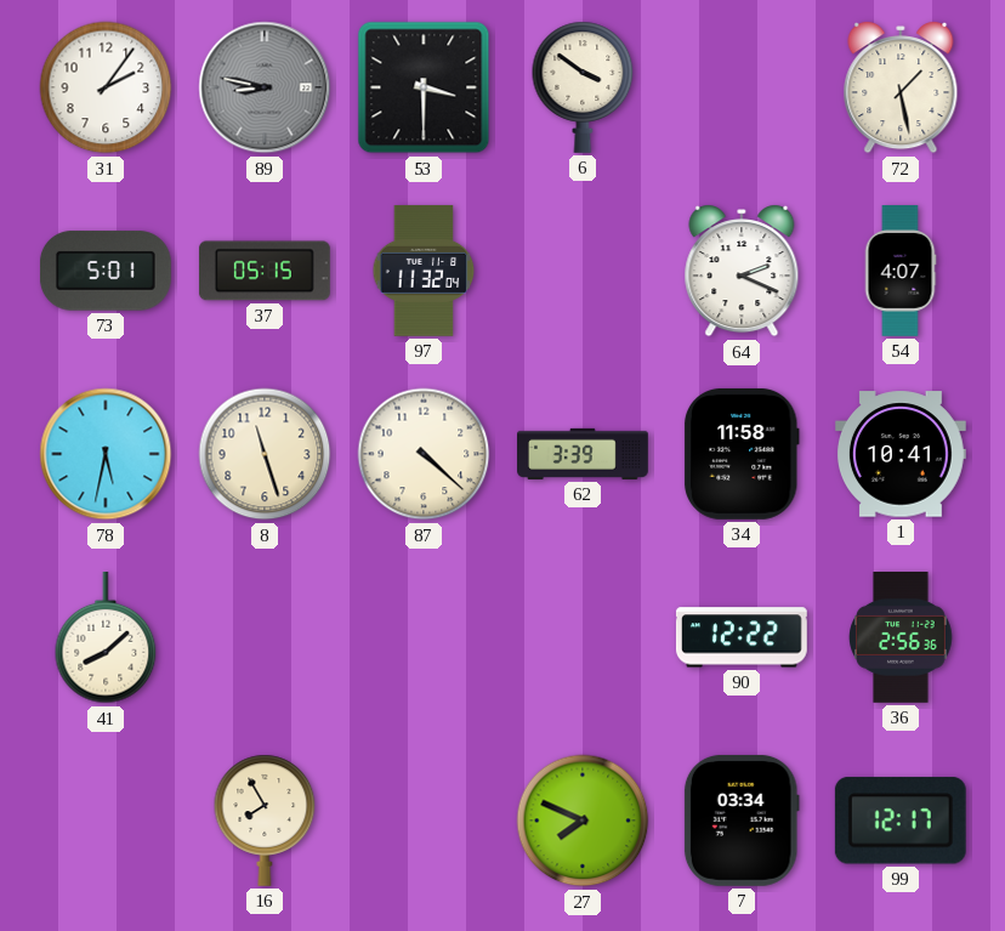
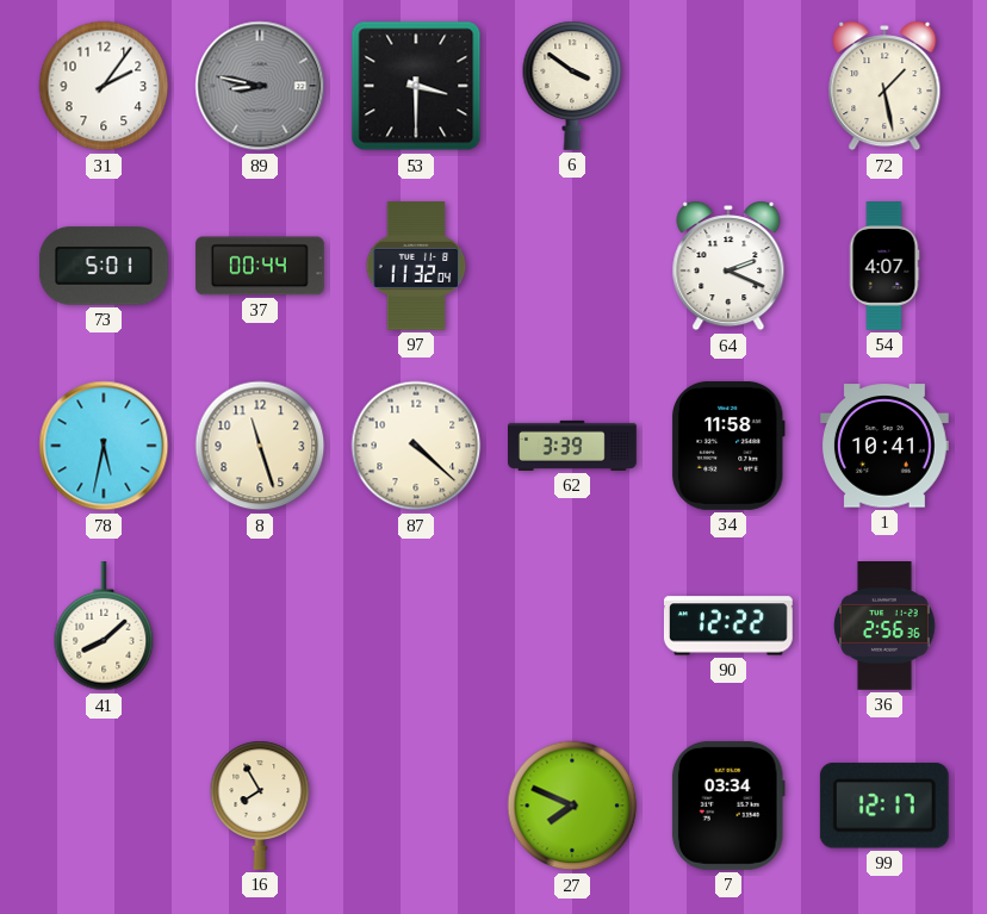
37: 05:15 -> 00:44 (260, 266)
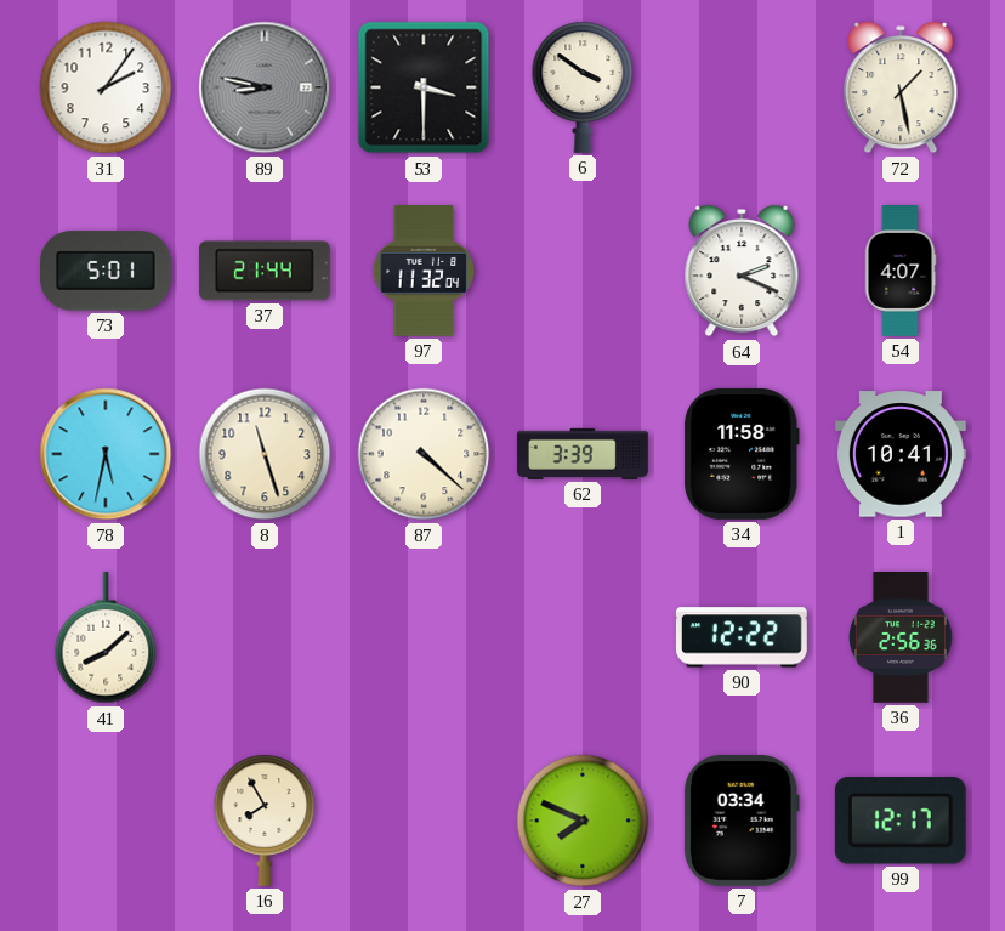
37: 00:44 -> 21:44 (265, 271)
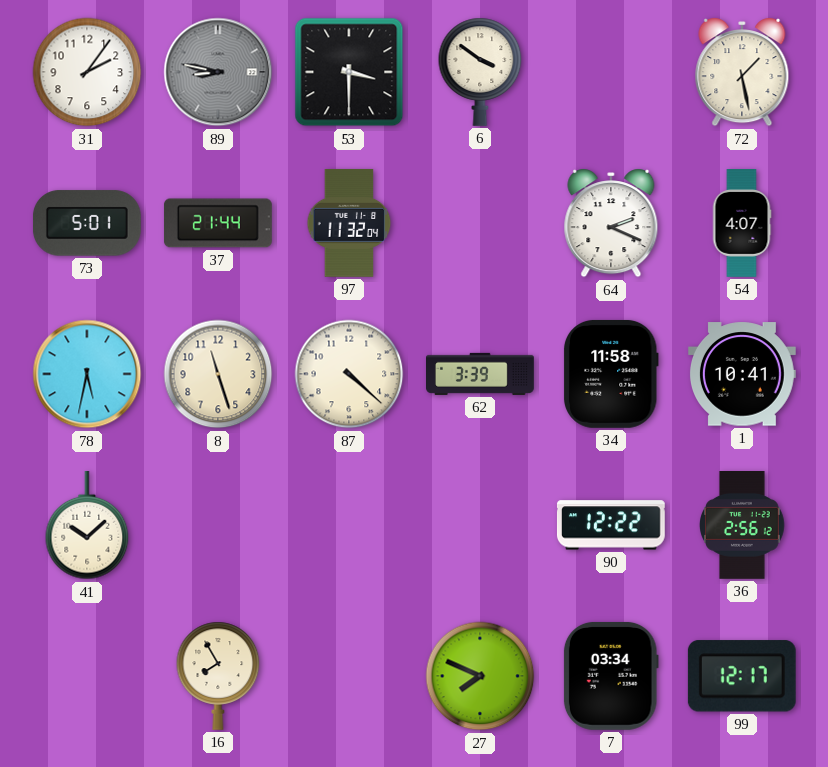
41: 8:08 -> 10:08 (87, 526)
36: 2:56:36 -> 2:56:12 (743, 526)
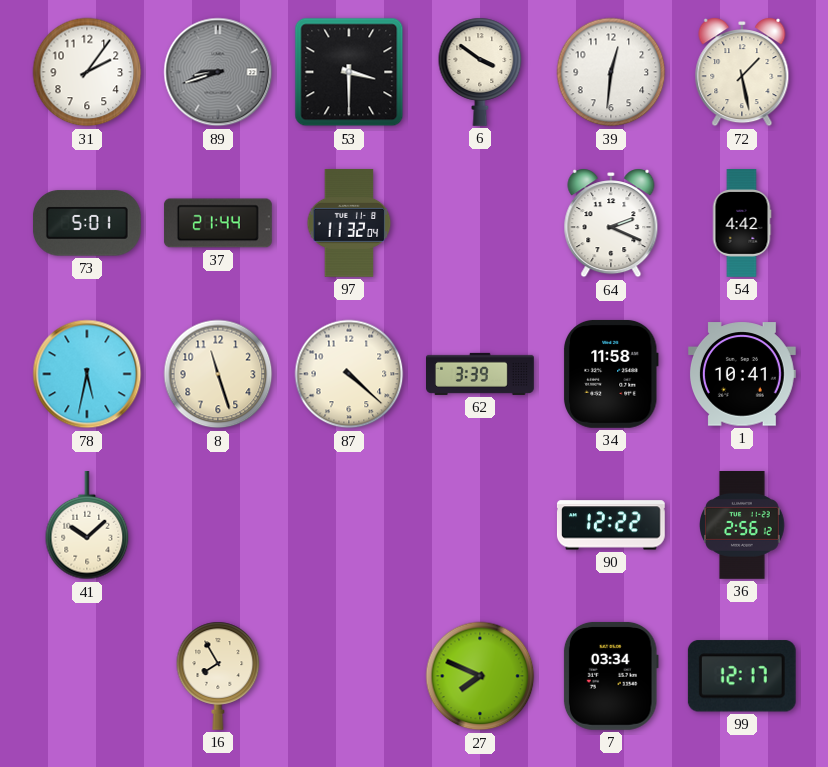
89: 8:47 -> 8:42 (218, 72)
39: none -> 12:31 (611, 72)
54: 4:07 -> 4:42 (742, 224)
